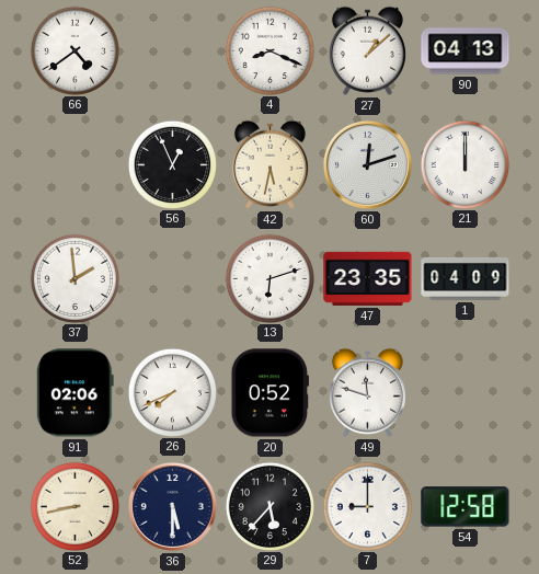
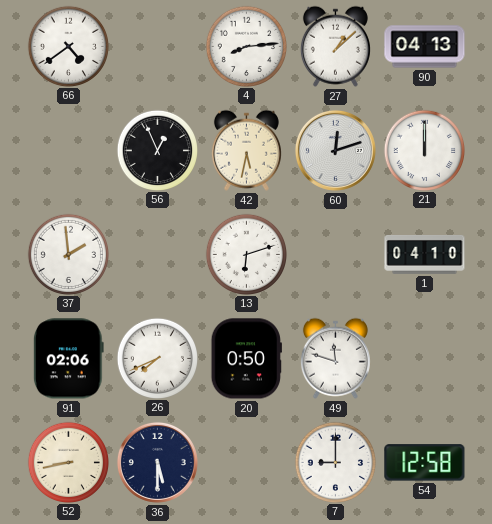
4: 8:19 -> 8:14 (246, 46)
47: 23:35 -> none (368, 278)
1: 04:09 -> 04:10 (425, 254)
20: 0:52 -> 0:50 (246, 359)
29: 5:37 -> none (269, 506)
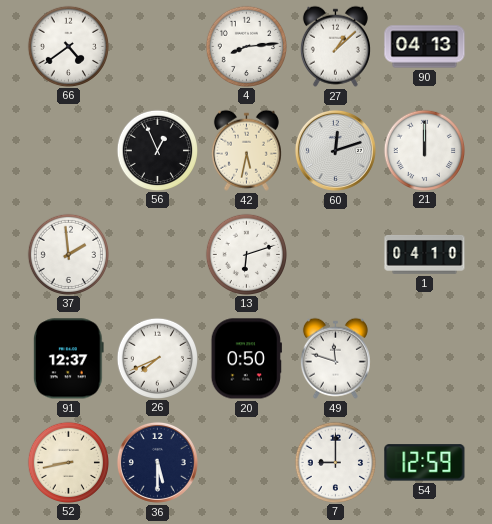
91: 02:06 -> 12:37 (68, 359)
54: 12:58 -> 12:59 (425, 463)
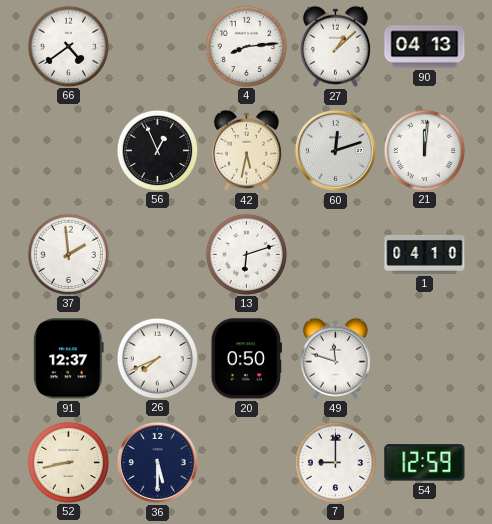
21: 12:00 -> 12:01 (424, 150)
